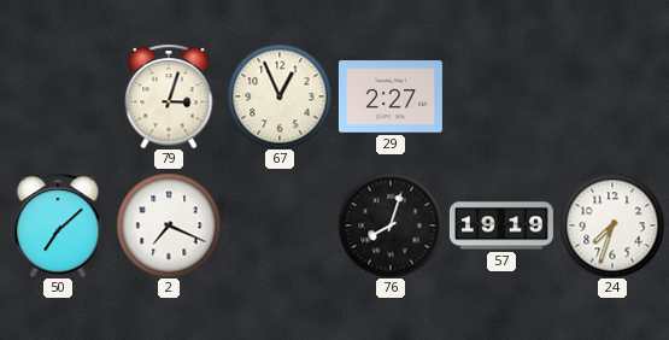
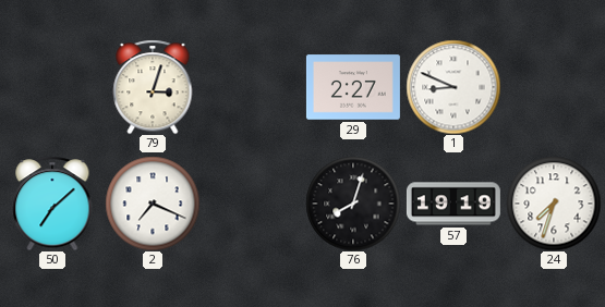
67: 12:56 -> none (280, 96)
1: none -> 8:49 (453, 87)
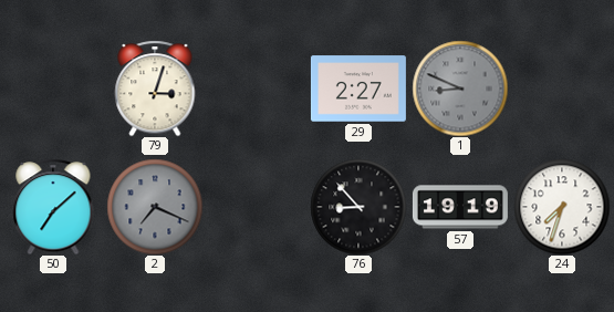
1 dial: white -> grey (460, 89)
2 dial: white -> grey (155, 207)
76: 8:03 -> 8:53 (358, 207)
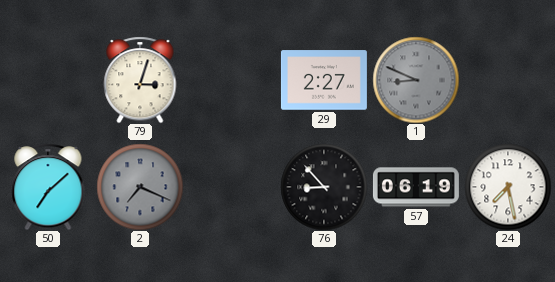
57: 19:19 -> 06:19 (416, 187)
24: 7:33 -> 7:28 (508, 187)
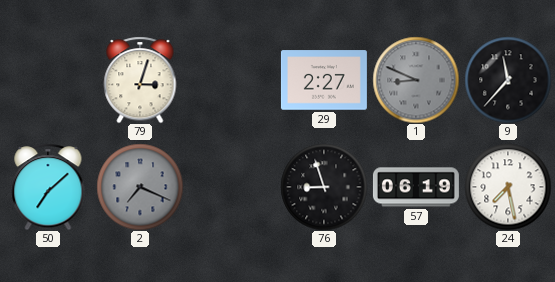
9: none -> 11:37 (508, 80)
76: 8:53 -> 8:57 (324, 187)
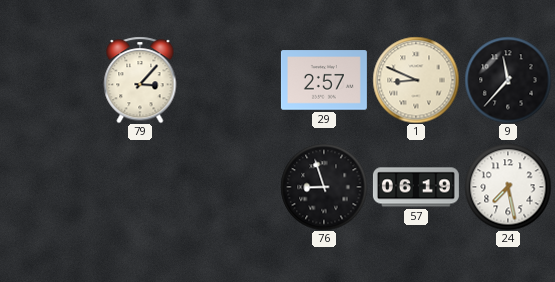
79: 3:03 -> 3:07 (140, 80)
29: 2:27 -> 2:57 (324, 80)
1 dial: grey -> cream (416, 80)
50: 7:08 -> none (48, 187)
2: 7:19 -> none (140, 187)
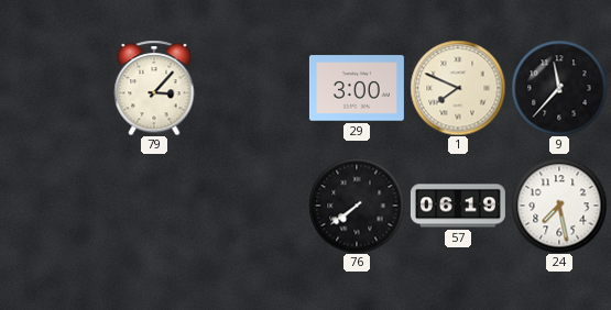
29: 2:57 -> 3:00 (357, 88)
1: 8:49 -> 7:49 (458, 88)
76: 8:57 -> 7:39 (357, 206)
